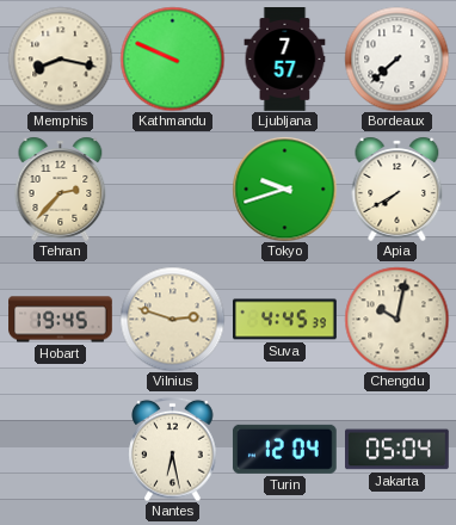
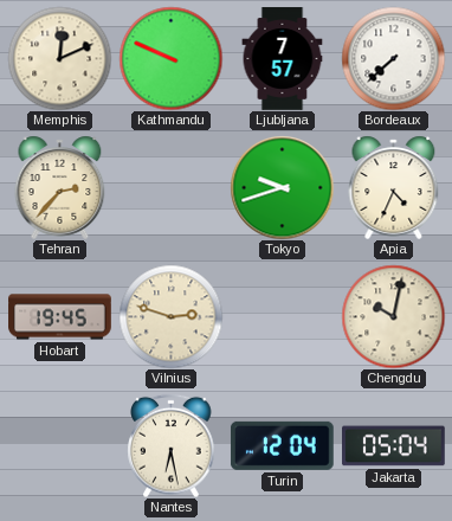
Memphis: 8:17 -> 12:11 (59, 58)
Apia: 7:40 -> 4:34 (394, 187)
Suva: 4:45 -> none (285, 320)
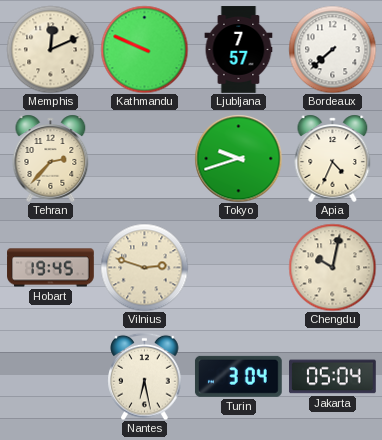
Turin: 12:04 -> 3:04 (238, 376)
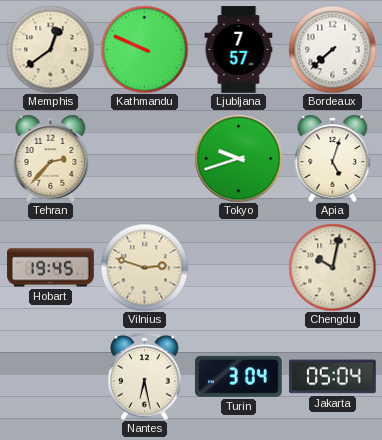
Memphis: 12:11 -> 12:39 (50, 49)
Apia: 4:34 -> 5:03 (333, 158)
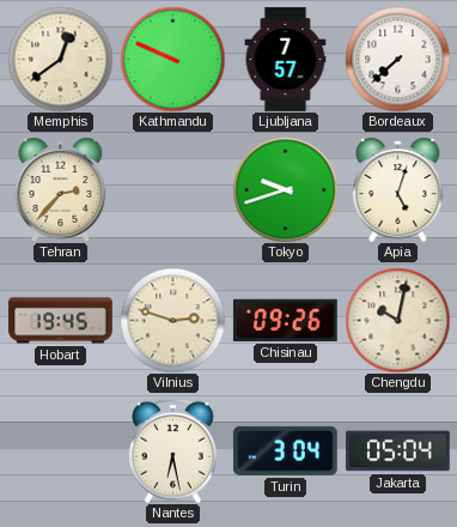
Chisinau: none -> 09:26 (285, 320)
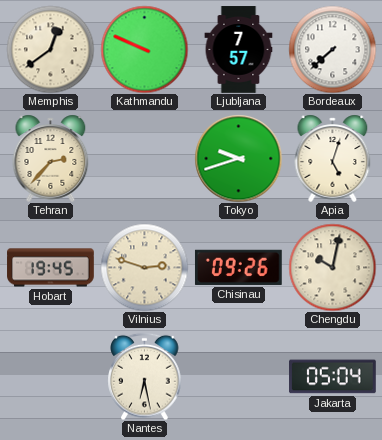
Turin: 3:04 -> none (285, 450)
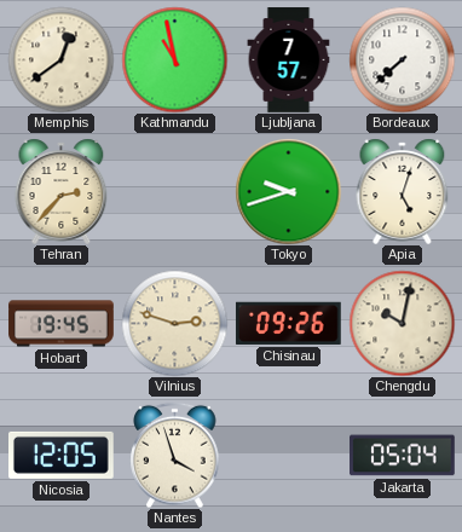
Kathmandu: 9:49 -> 10:58 (174, 59)
Nicosia: none -> 12:05 (62, 455)
Nantes: 6:28 -> 3:57 (175, 455)
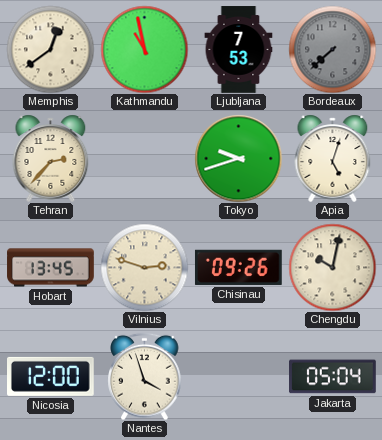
Ljubljana: 7:57 -> 7:53 (239, 50)
Bordeaux dial: white -> grey (332, 49)
Hobart: 19:45 -> 13:45 (51, 268)
Nicosia: 12:05 -> 12:00 (51, 376)
